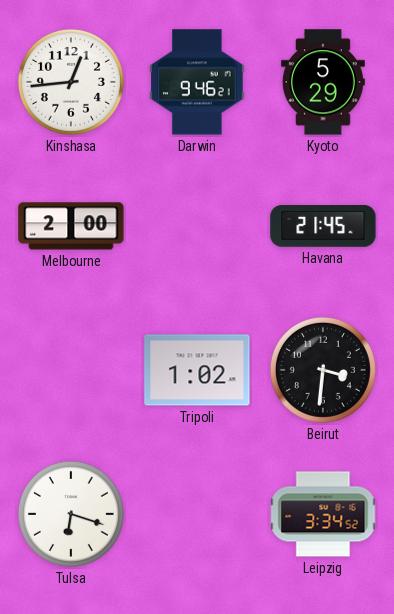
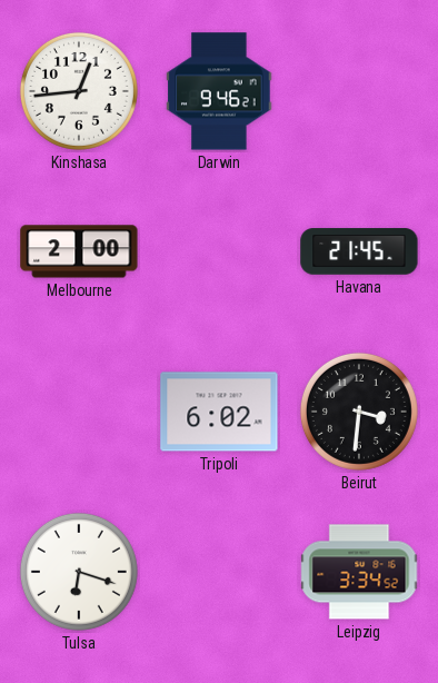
Kyoto: 5:29 -> none (323, 82)
Tripoli: 1:02 -> 6:02 (219, 412)
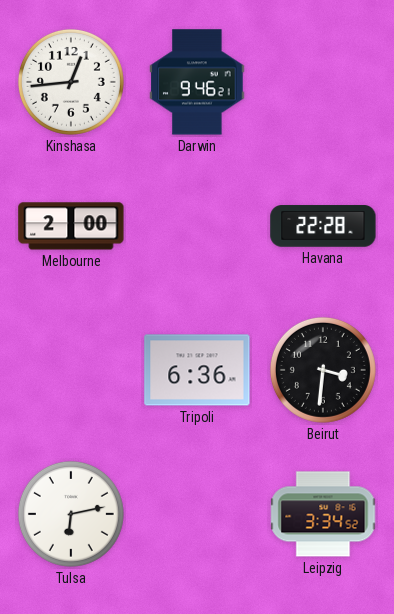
Havana: 21:45 -> 22:28 (323, 226)
Tripoli: 6:02 -> 6:36 (197, 370)
Tulsa: 6:18 -> 6:13 (71, 514)
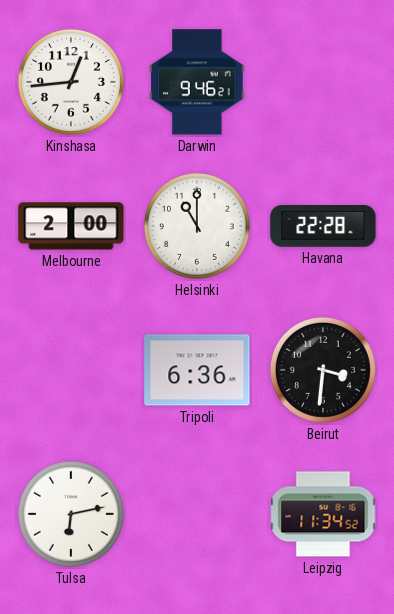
Helsinki: none -> 11:00 (197, 226)
Leipzig: 3:34 -> 11:34 (323, 514)
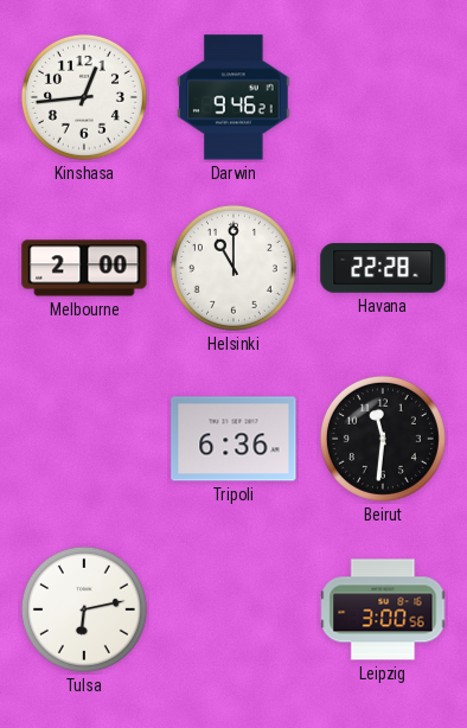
Beirut: 3:31 -> 11:31 (383, 439)
Leipzig: 11:34 -> 3:00 (383, 609)
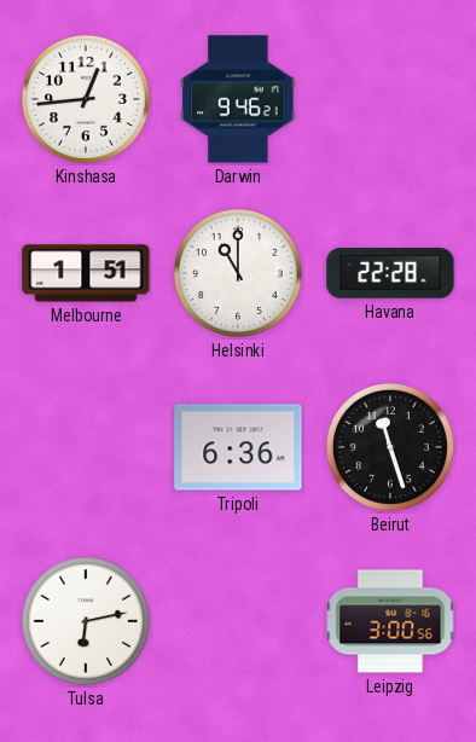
Melbourne: 2:00 -> 1:51 (86, 273)
Beirut: 11:31 -> 11:27 (390, 447)
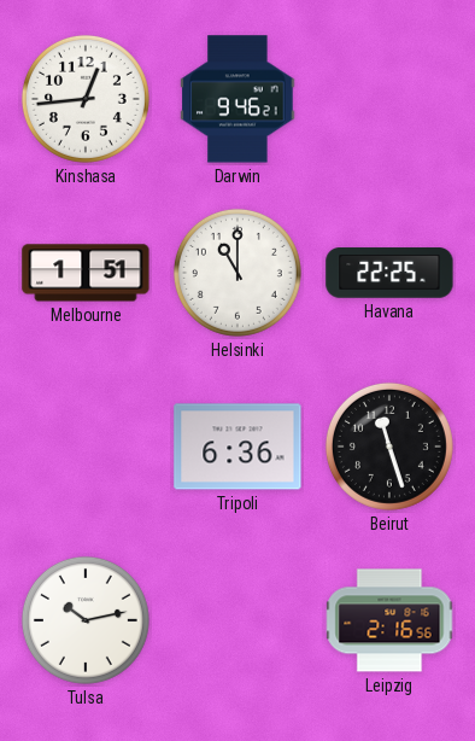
Havana: 22:28 -> 22:25 (389, 273)
Tulsa: 6:13 -> 10:13 (86, 620)
Leipzig: 3:00 -> 2:16 (389, 620)
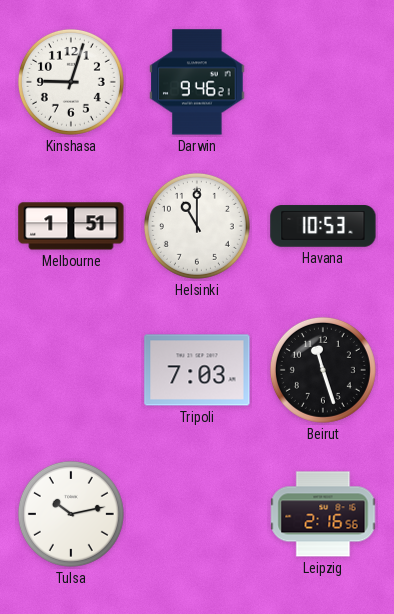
Kinshasa: 12:44 -> 9:03 (71, 82)
Havana: 22:25 -> 10:53 (323, 226)
Tripoli: 6:36 -> 7:03 (197, 370)
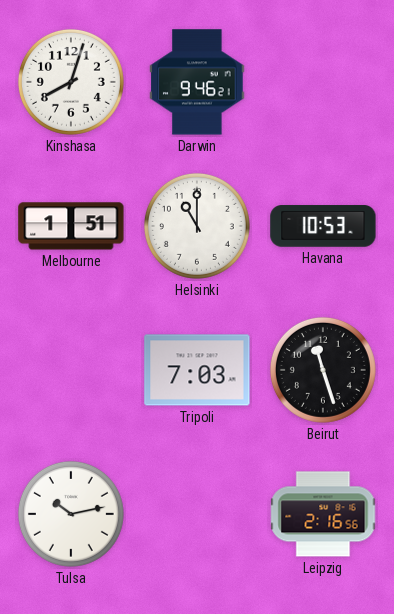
Kinshasa: 9:03 -> 8:03 (71, 82)
